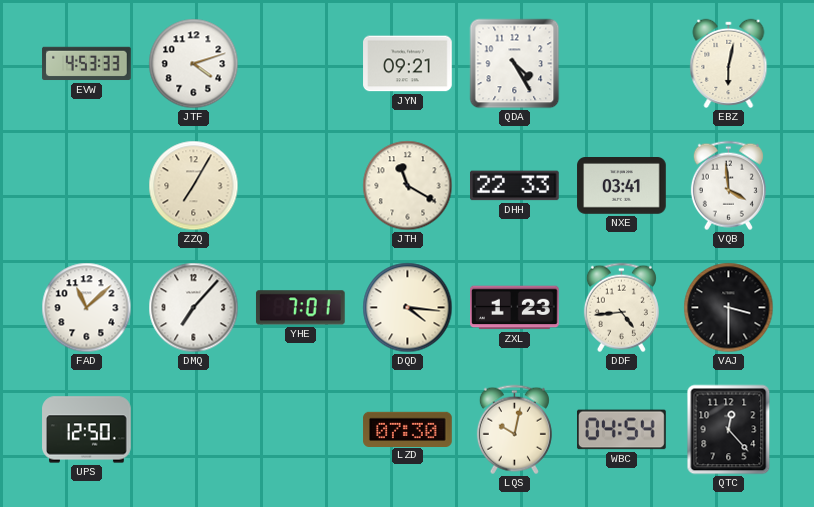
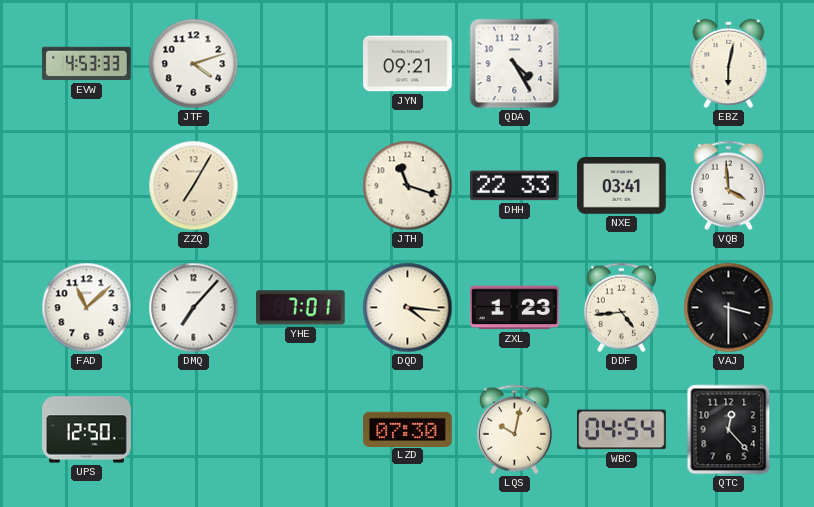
JTH: 11:20 -> 11:18 (408, 186)
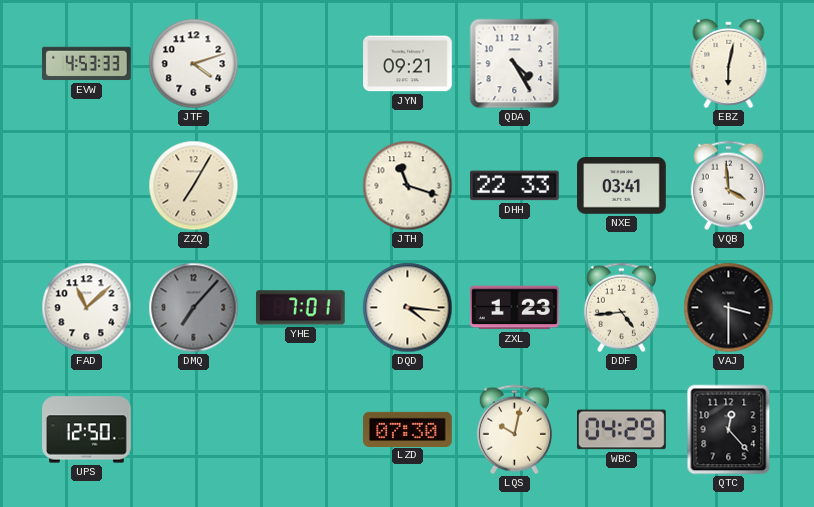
DMQ dial: white -> grey (194, 308)
WBC: 04:54 -> 04:29 (622, 430)
